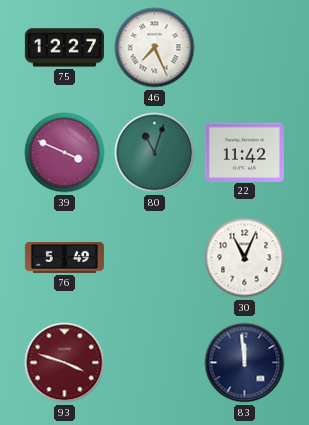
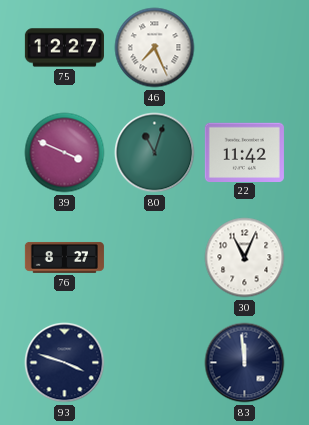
76: 5:49 -> 8:27 (64, 257)
93 dial: burgundy -> navy (65, 363)
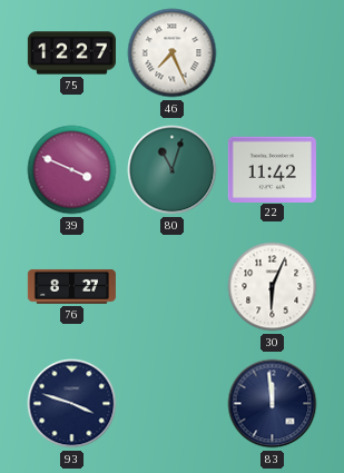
30: 11:04 -> 6:04 (273, 287)
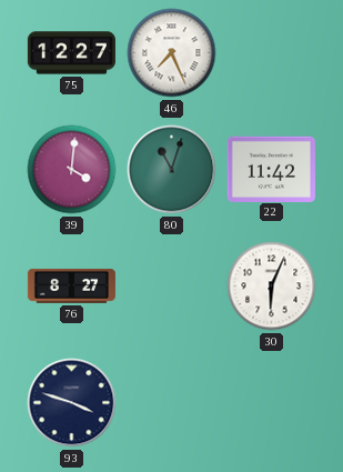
39: 3:49 -> 4:01 (72, 170)
83: 11:59 -> none (273, 404)
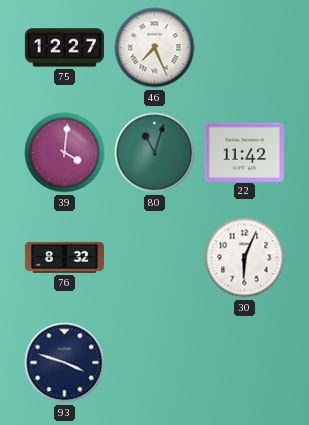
76: 8:27 -> 8:32 (64, 257)
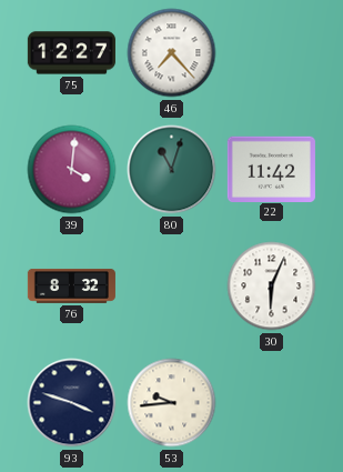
46: 7:26 -> 7:23 (172, 53)
53: none -> 9:44 (172, 403)
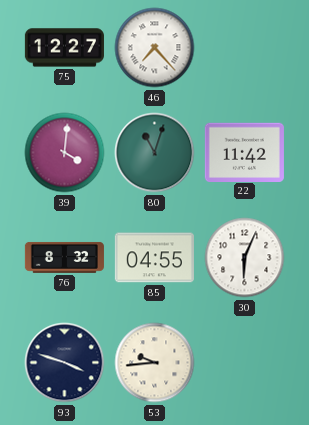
85: none -> 04:55 (154, 258)
